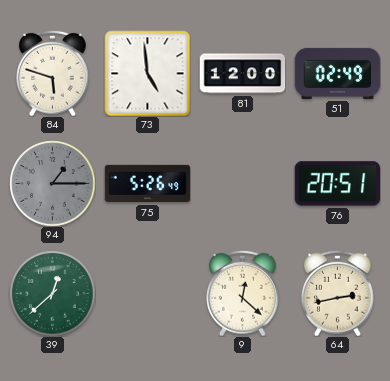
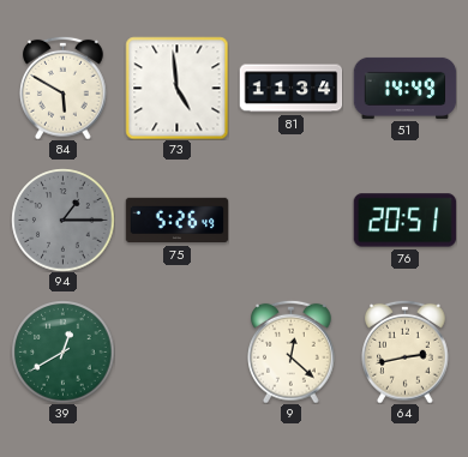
84: 5:48 -> 5:50 (64, 88)
81: 12:00 -> 11:34 (290, 89)
51: 02:49 -> 14:49 (404, 88)
39: 12:38 -> 12:40 (62, 351)
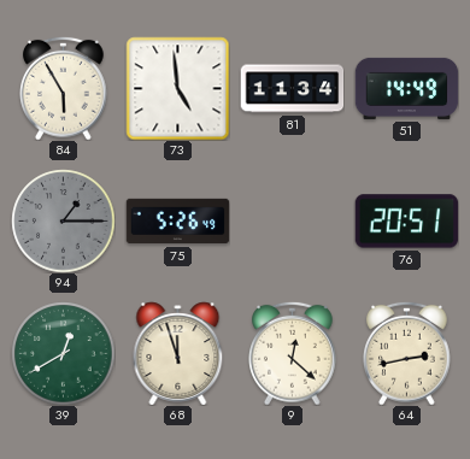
84: 5:50 -> 5:55 (64, 88)
68: none -> 11:57 (178, 353)
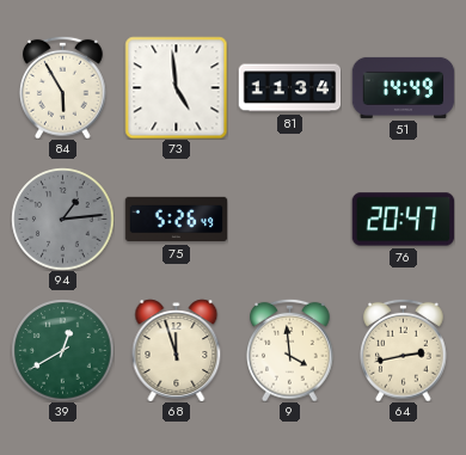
94: 1:15 -> 1:14 (62, 219)
76: 20:51 -> 20:47 (403, 220)
9: 12:22 -> 3:59 (290, 350)
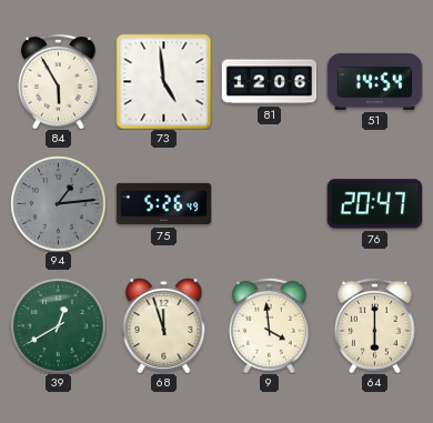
81: 11:34 -> 12:06 (269, 82)
51: 14:49 -> 14:54 (374, 81)
64: 2:43 -> 6:00 (375, 325)
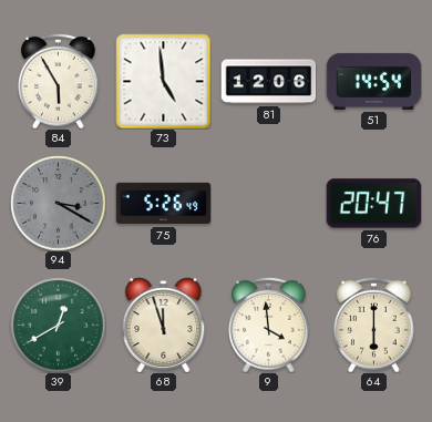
94: 1:14 -> 3:20 (58, 203)
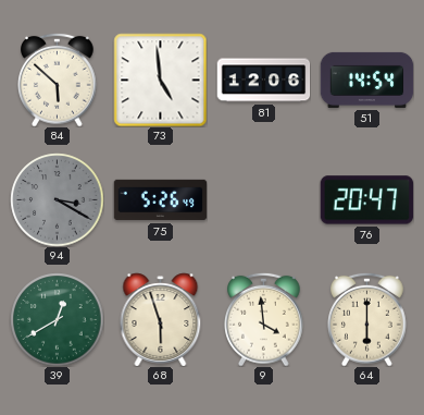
84: 5:55 -> 5:52 (58, 80)
68: 11:57 -> 5:57 (161, 319)
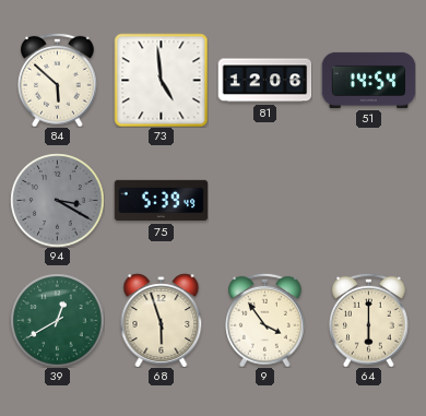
75: 5:26 -> 5:39 (161, 201)
76: 20:47 -> none (366, 200)
9: 3:59 -> 3:54 (265, 320)
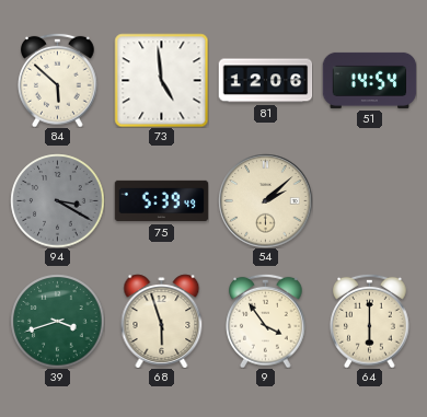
54: none -> 2:08 (265, 200)
39: 12:40 -> 3:42 (57, 321)
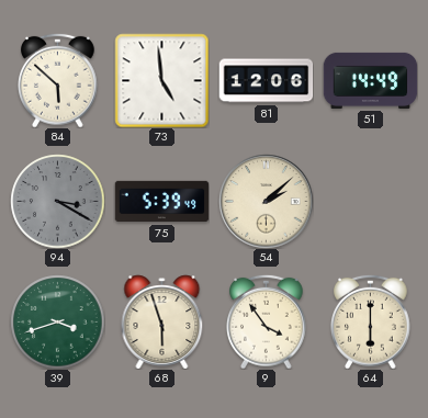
51: 14:54 -> 14:49 (370, 80)
